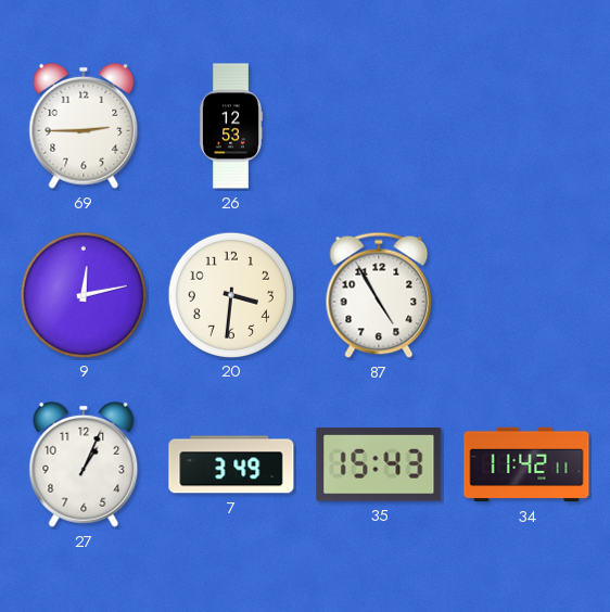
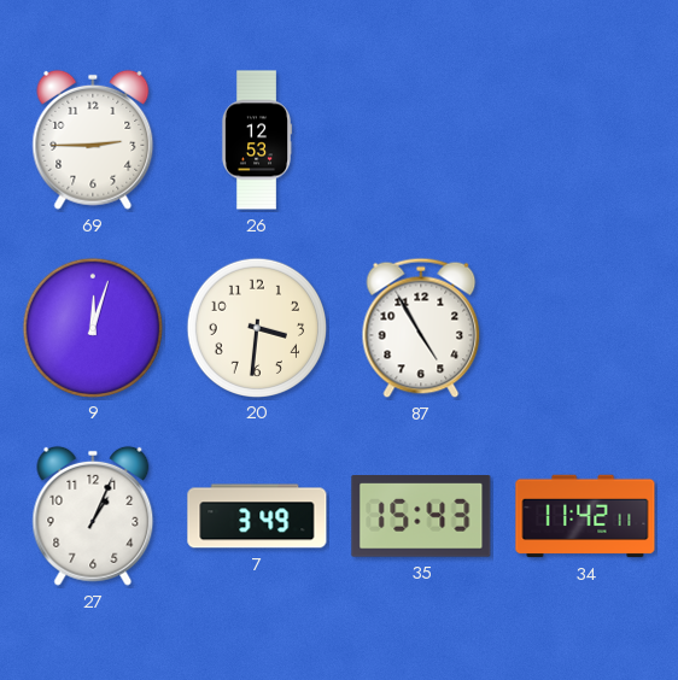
9: 12:13 -> 12:03 (92, 327)
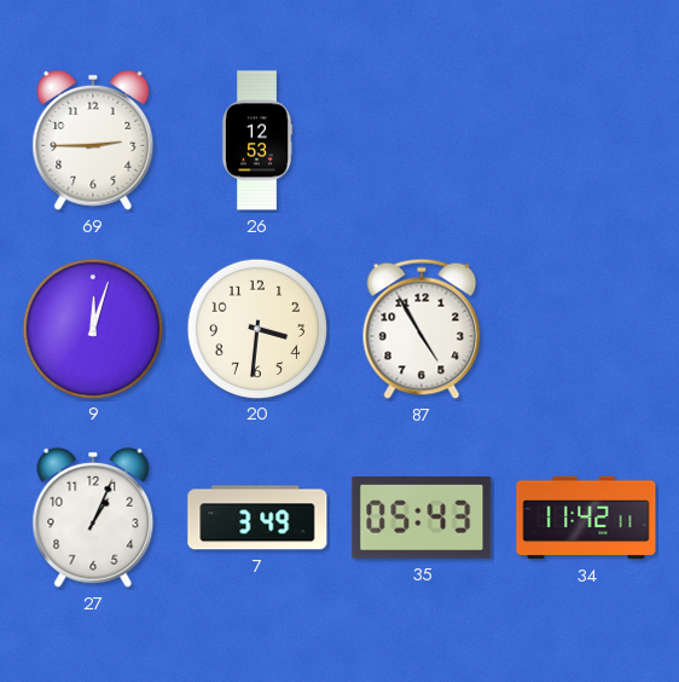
35: 15:43 -> 05:43 (422, 519)
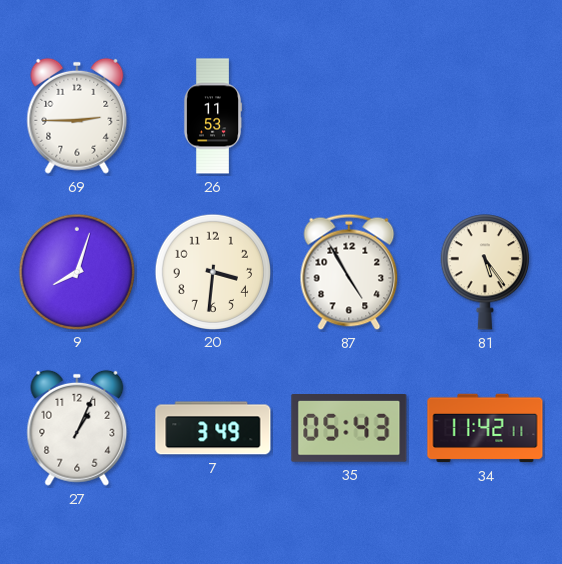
26: 12:53 -> 11:53 (213, 116)
9: 12:03 -> 8:03 (76, 271)
81: none -> 5:24 (485, 272)
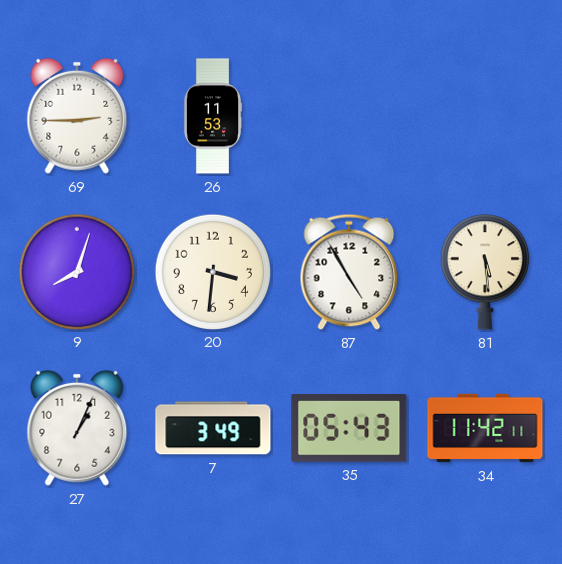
81: 5:24 -> 5:29 (485, 272)
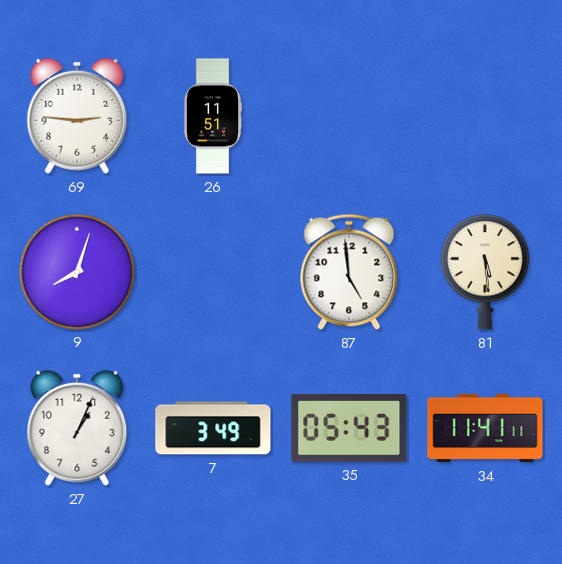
69: 2:45 -> 2:46 (77, 116)
26: 11:53 -> 11:51 (213, 116)
20: 3:31 -> none (212, 271)
87: 4:55 -> 4:59 (349, 272)
34: 11:42 -> 11:41 (485, 428)
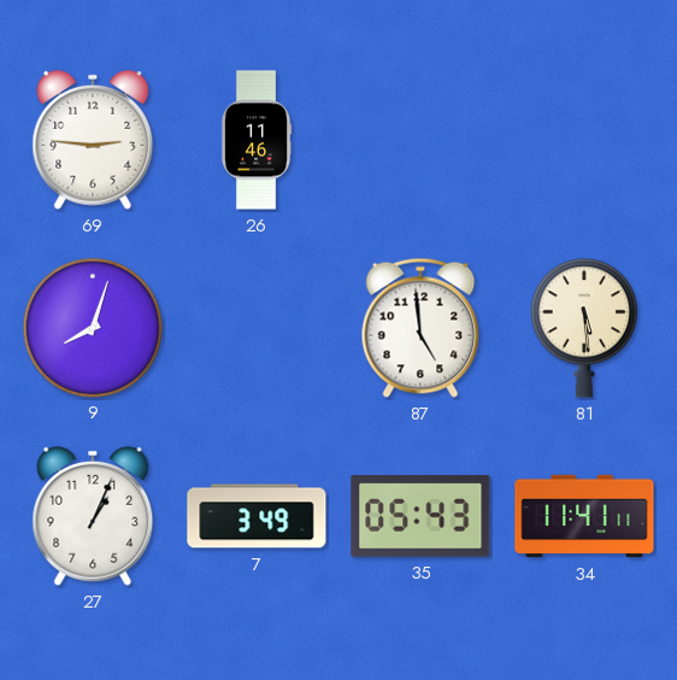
26: 11:51 -> 11:46 (257, 140)
